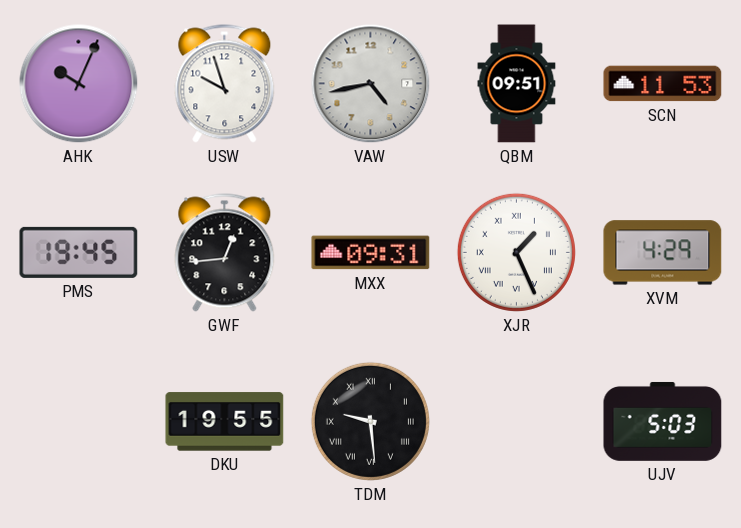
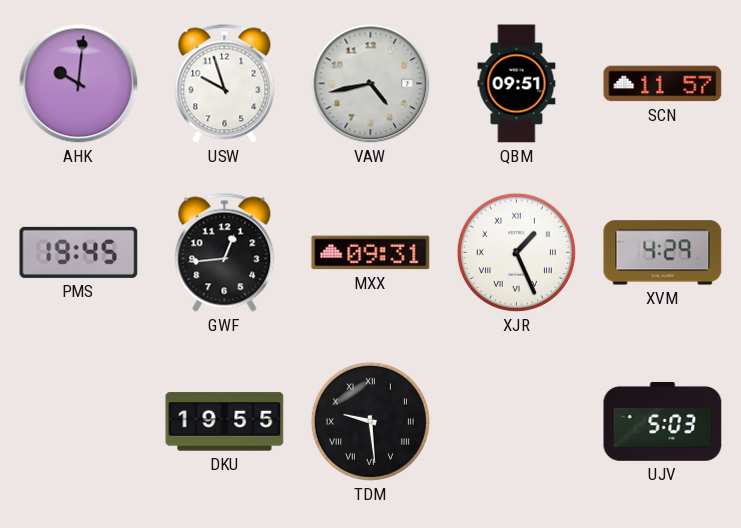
AHK: 10:04 -> 10:01 (79, 84)
SCN: 11:53 -> 11:57 (663, 84)
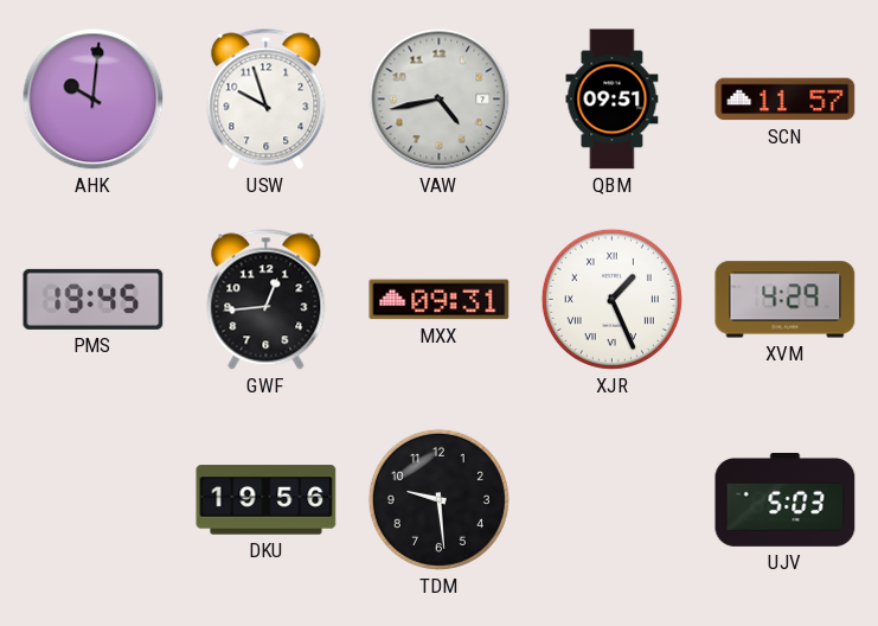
DKU: 19:55 -> 19:56 (267, 500)
TDM numerals: Roman -> Arabic (438, 499)
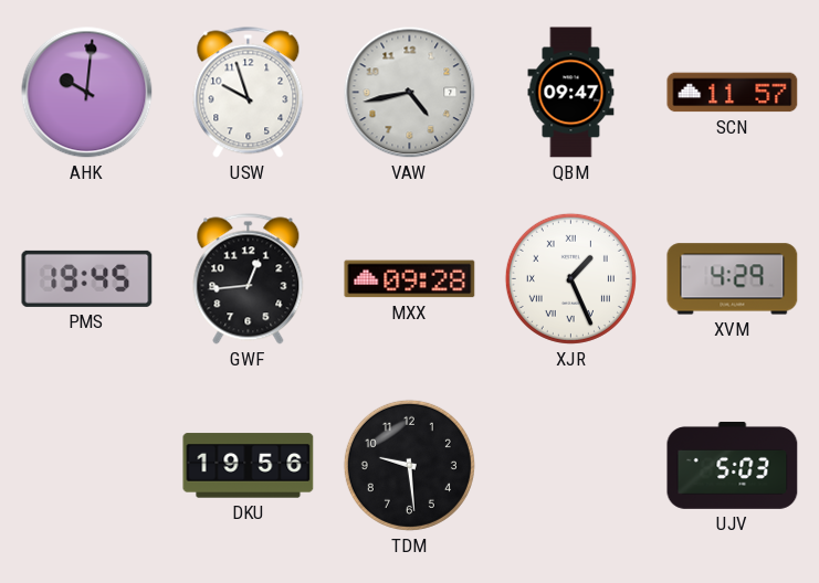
QBM: 09:51 -> 09:47 (571, 93)
MXX: 09:31 -> 09:28 (410, 279)
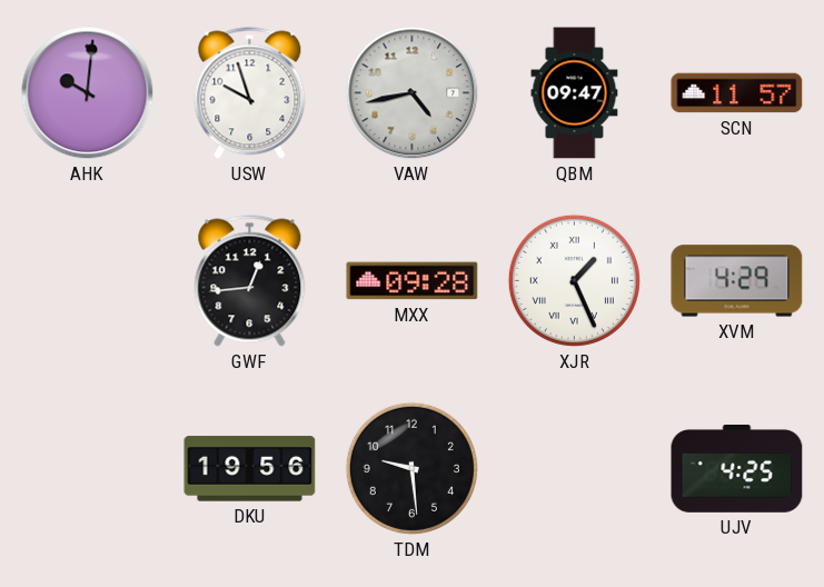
PMS: 19:45 -> none (87, 278)
UJV: 5:03 -> 4:25 (737, 468)
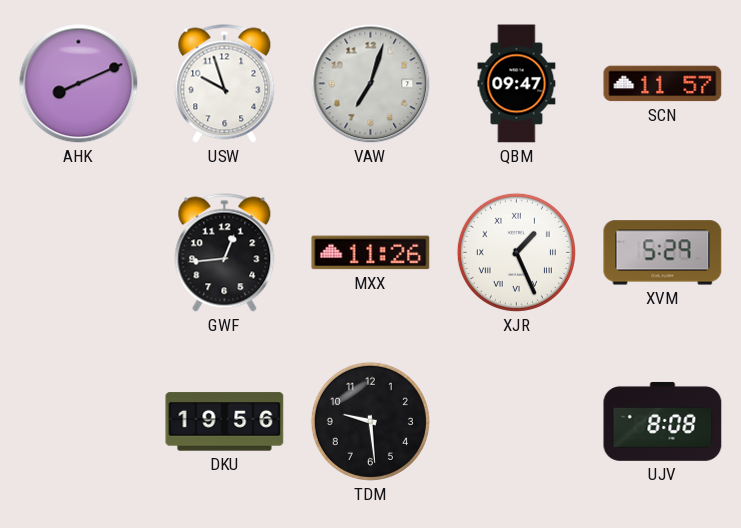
AHK: 10:01 -> 8:11 (79, 84)
VAW: 4:43 -> 7:03 (371, 84)
MXX: 09:28 -> 11:26 (371, 253)
XVM: 4:29 -> 5:29 (663, 253)
UJV: 4:25 -> 8:08 (663, 421)
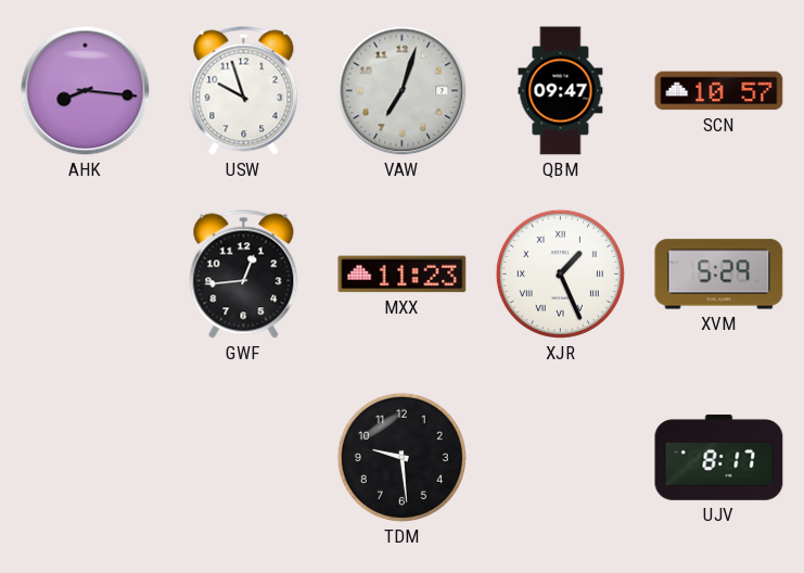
AHK: 8:11 -> 8:16 (86, 91)
SCN: 11:57 -> 10:57 (719, 91)
MXX: 11:26 -> 11:23 (403, 275)
DKU: 19:56 -> none (225, 422)
UJV: 8:08 -> 8:17 (719, 457)
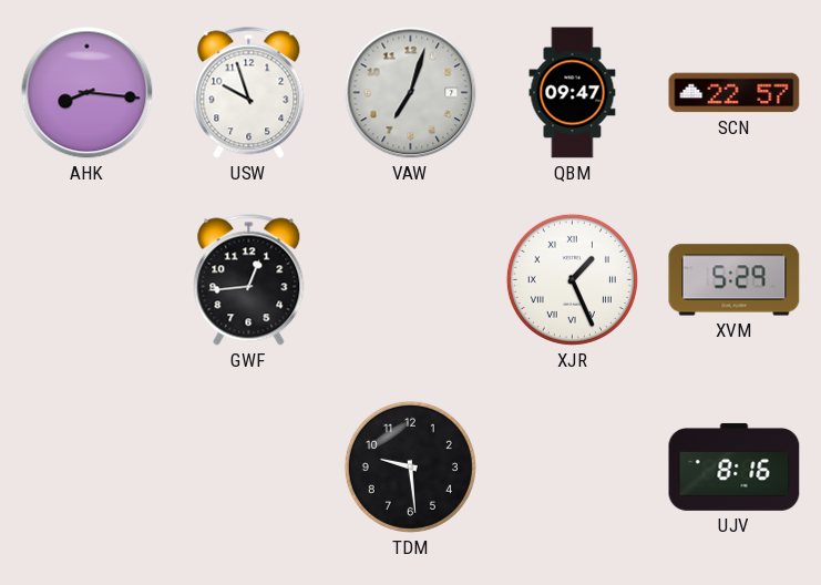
SCN: 10:57 -> 22:57 (735, 93)
MXX: 11:23 -> none (403, 275)
UJV: 8:17 -> 8:16 (735, 466)
